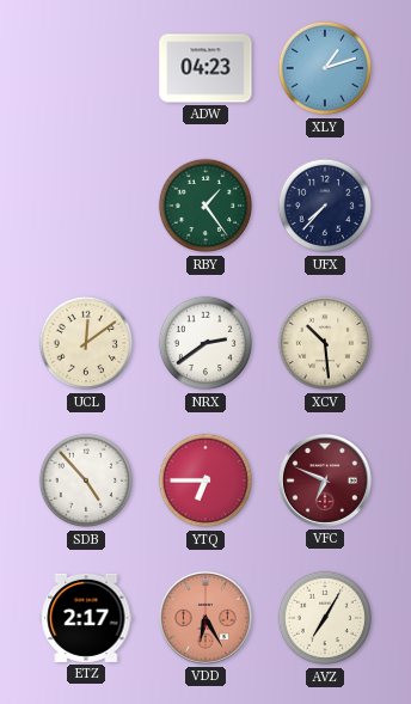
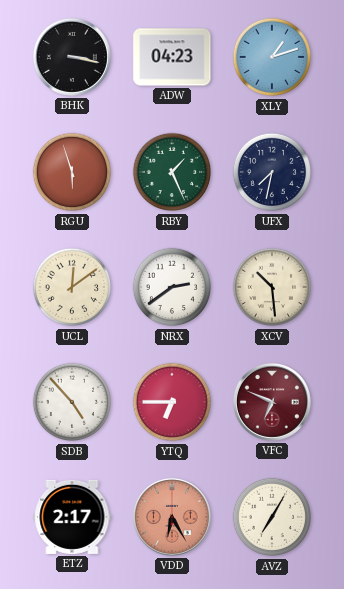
BHK: none -> 3:17 (72, 57)
RGU: none -> 5:57 (72, 172)
RBY: 1:24 -> 1:26 (172, 172)
UFX: 7:37 -> 7:32 (272, 172)
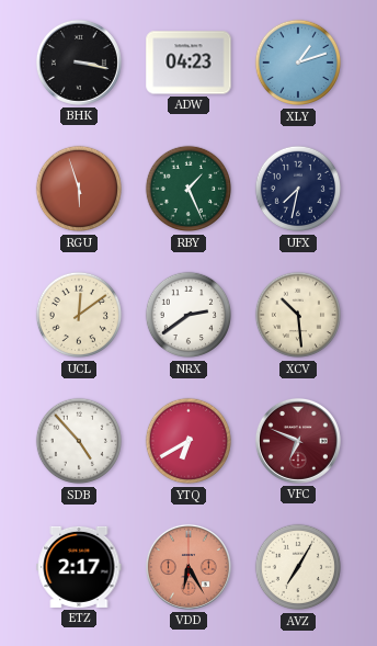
YTQ: 6:45 -> 6:40 (188, 441)
